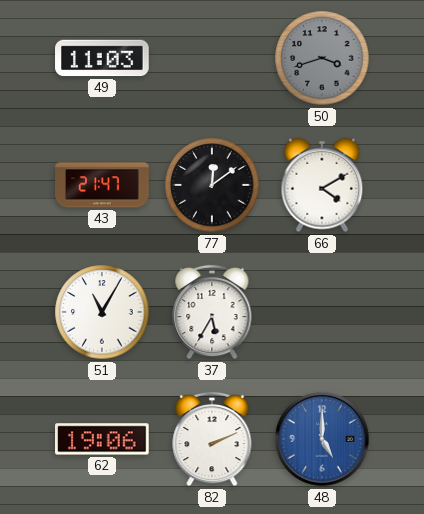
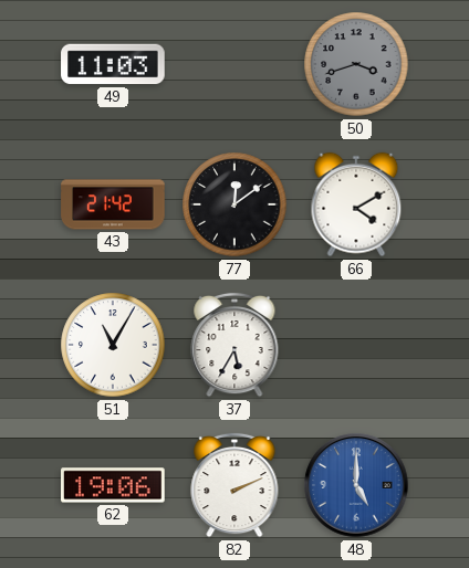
43: 21:47 -> 21:42 (113, 204)
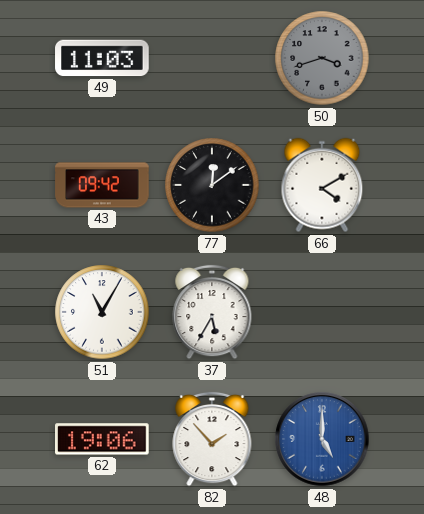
43: 21:42 -> 09:42 (102, 185)
82: 2:11 -> 1:53 (212, 439)
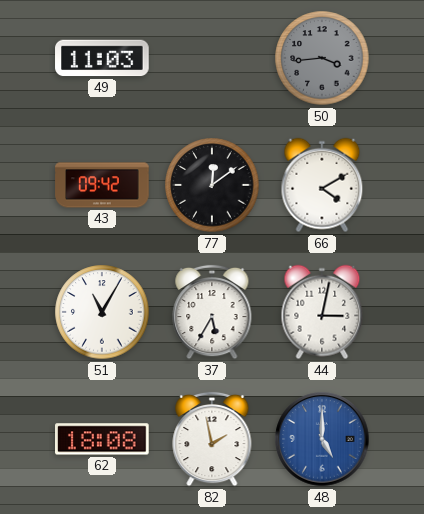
50: 3:42 -> 3:44 (322, 58)
44: none -> 3:02 (322, 312)
62: 19:06 -> 18:08 (102, 439)
82: 1:53 -> 1:58 (212, 439)
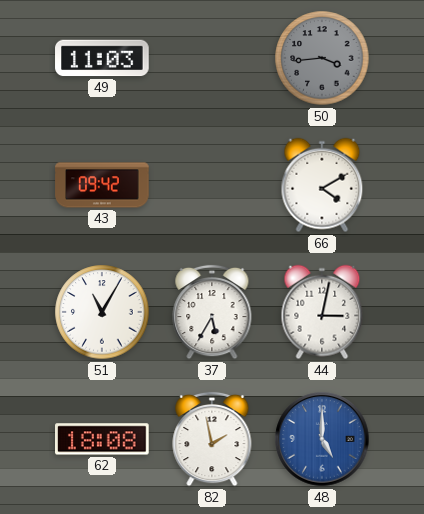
77: 12:09 -> none (212, 185)
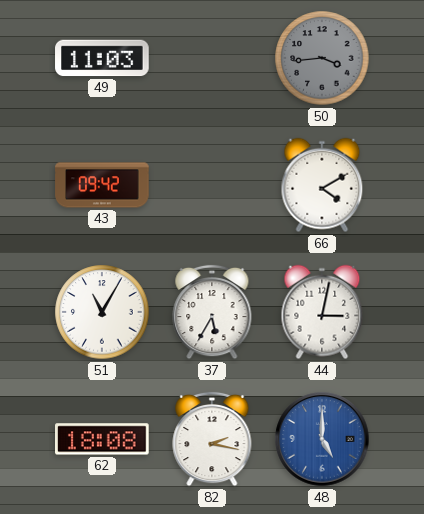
82: 1:58 -> 2:17 (212, 439)
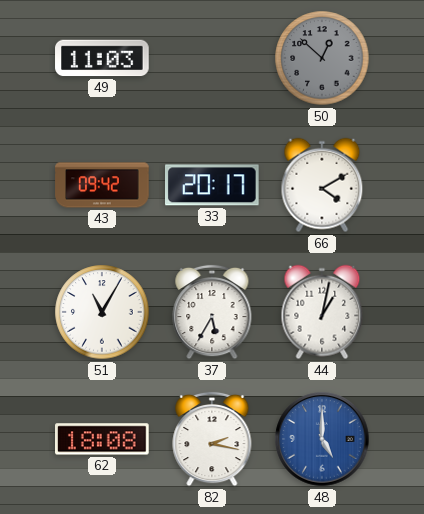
50: 3:44 -> 12:52 (322, 58)
33: none -> 20:17 (213, 185)
44: 3:02 -> 1:02 (322, 312)
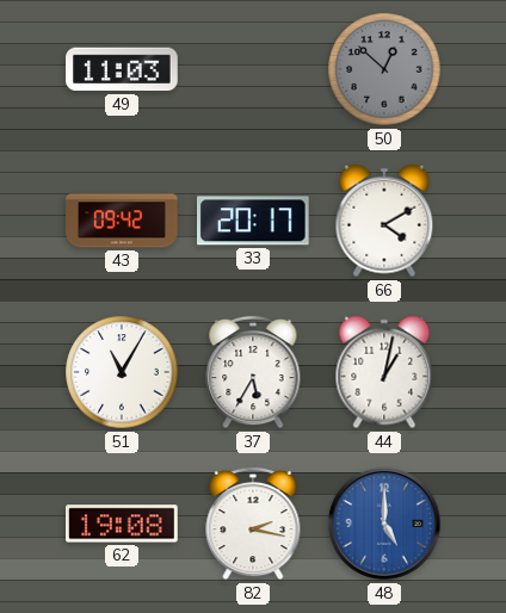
62: 18:08 -> 19:08 (122, 524)
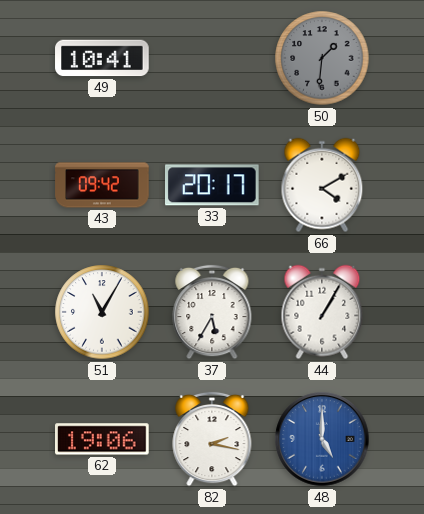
49: 11:03 -> 10:41 (102, 58)
50: 12:52 -> 1:31 (322, 58)
44: 1:02 -> 1:05 (322, 312)
62: 19:08 -> 19:06 (102, 439)
